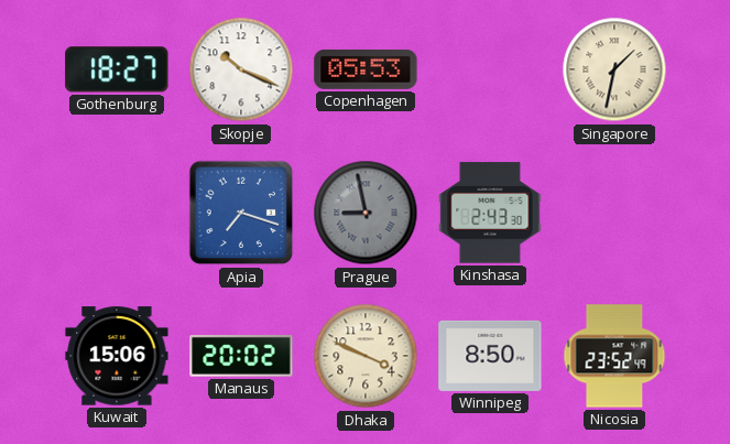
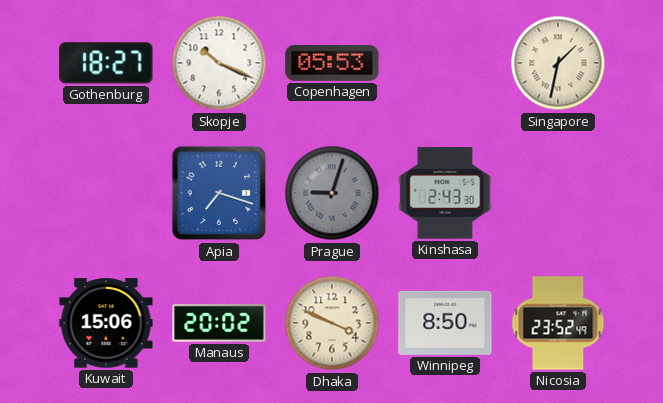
Prague: 8:58 -> 9:03 (332, 193)
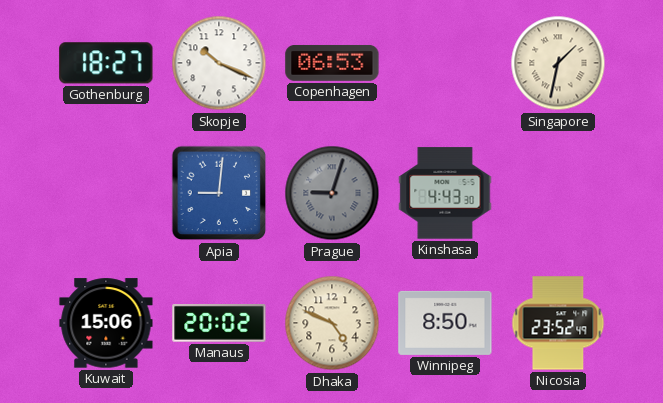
Copenhagen: 05:53 -> 06:53 (332, 63)
Apia: 7:18 -> 9:01 (219, 193)
Kinshasa: 2:43 -> 4:43 (445, 193)
Dhaka: 3:49 -> 4:49 (332, 323)
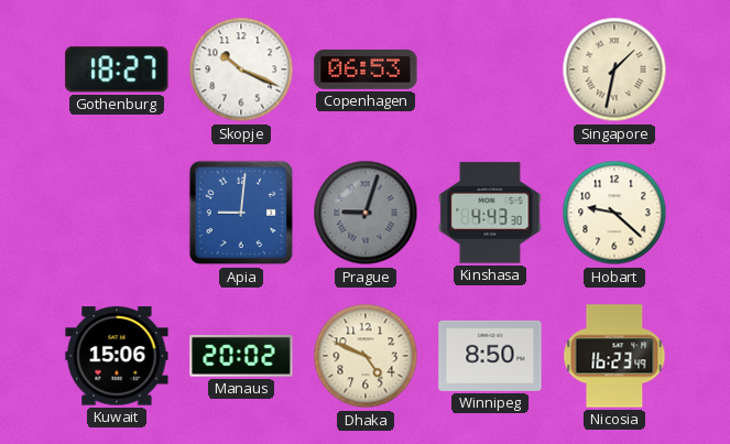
Hobart: none -> 9:22 (614, 213)
Nicosia: 23:52 -> 16:23 (614, 356)
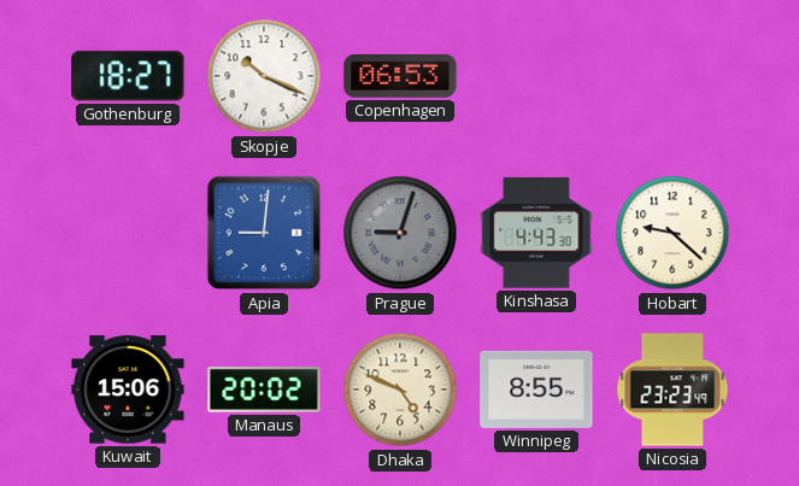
Singapore: 1:32 -> none (614, 69)
Winnipeg: 8:50 -> 8:55 (536, 390)
Nicosia: 16:23 -> 23:23 (672, 390)
